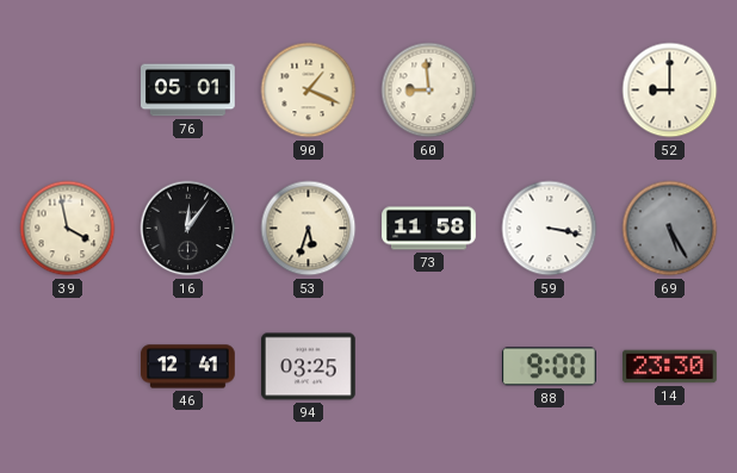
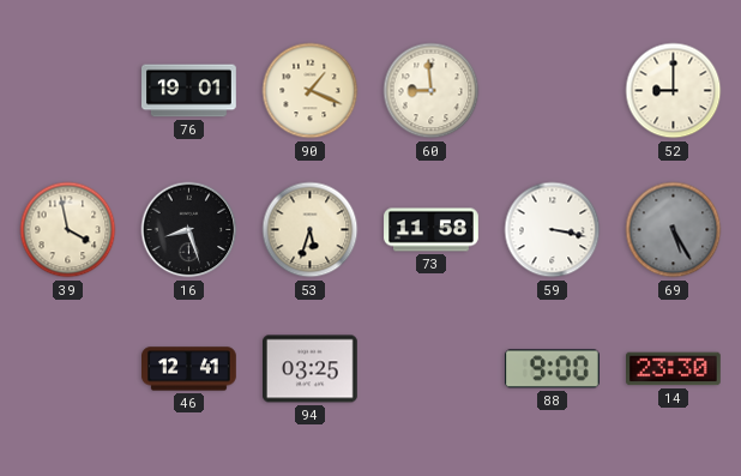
76: 05:01 -> 19:01 (189, 91)
16: 12:06 -> 8:27 (189, 230)
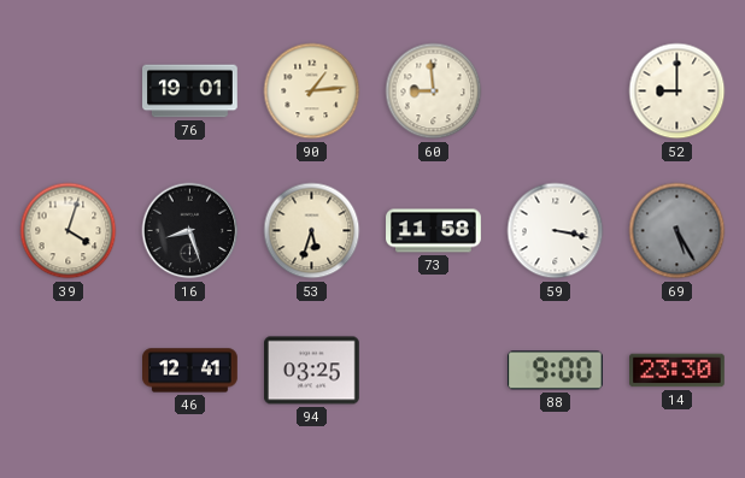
90: 1:19 -> 1:14 (312, 92)
39: 3:58 -> 4:03 (69, 231)
